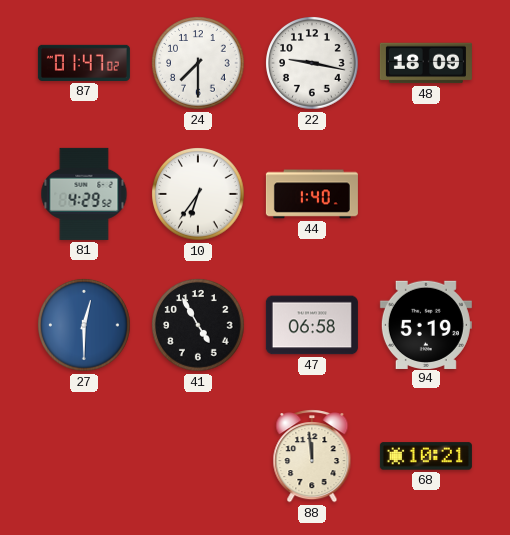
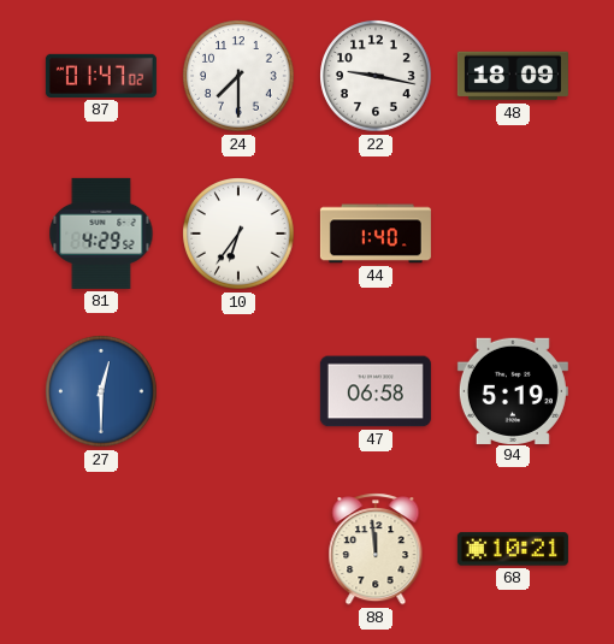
41: 4:55 -> none (198, 325)
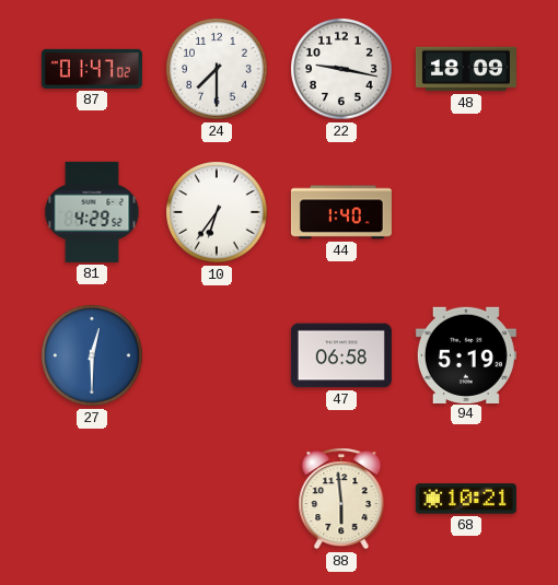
88: 11:59 -> 5:59 (341, 499)
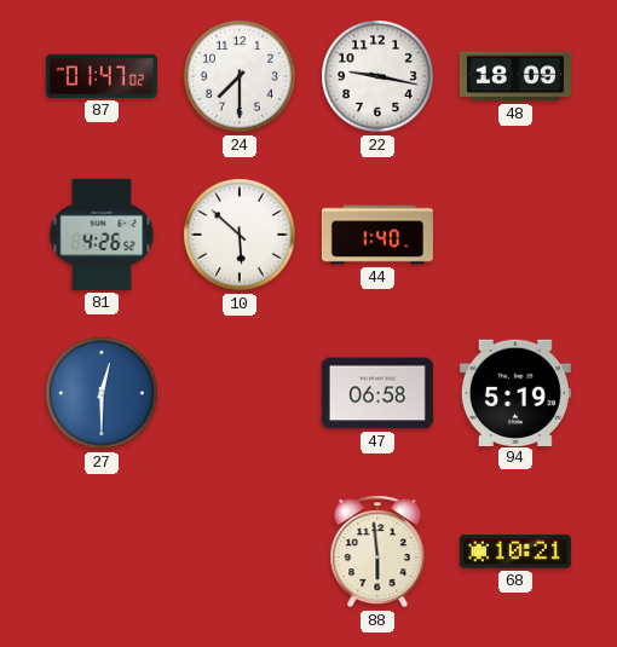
81: 4:29 -> 4:26 (102, 235)
10: 6:36 -> 5:52 (240, 235)
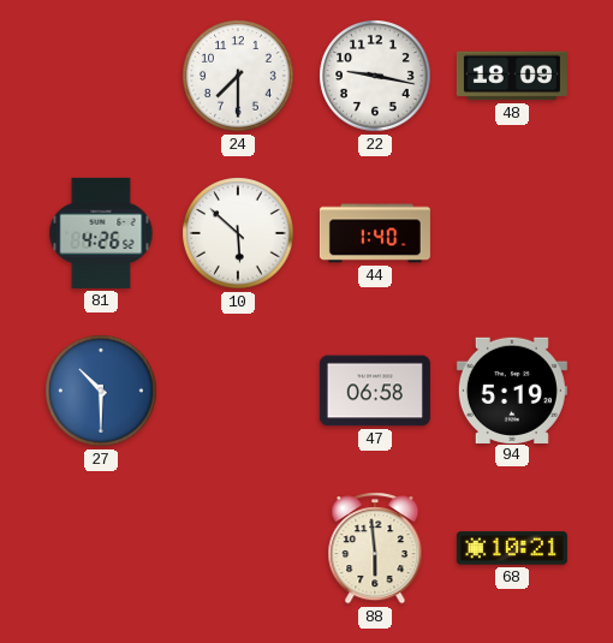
87: 01:47 -> none (102, 76)
27: 12:30 -> 10:30 (101, 391)
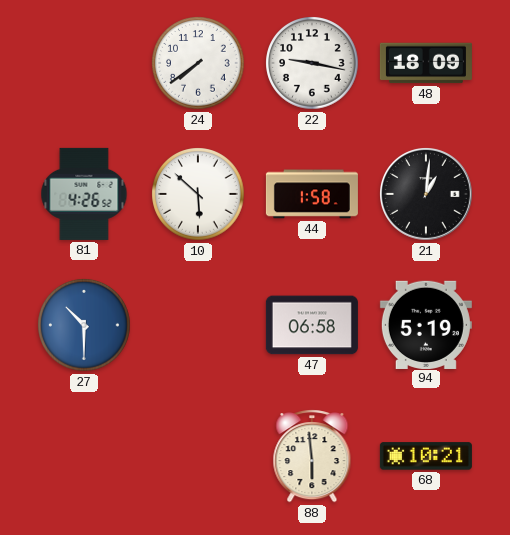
24: 7:30 -> 7:39 (198, 63)
44: 1:40 -> 1:58 (312, 194)
21: none -> 1:01 (427, 195)
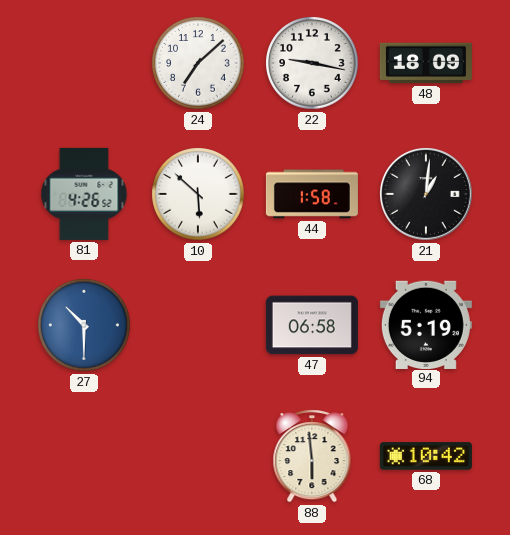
24: 7:39 -> 7:08 (198, 63)
68: 10:21 -> 10:42 (426, 456)
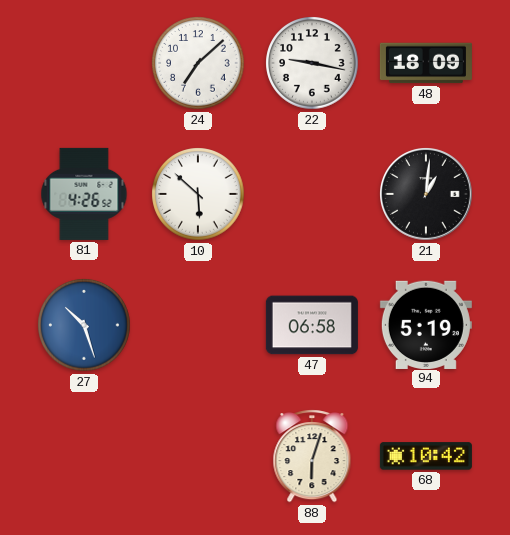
44: 1:58 -> none (312, 194)
27: 10:30 -> 10:27 (84, 325)
88: 5:59 -> 6:03 (312, 456)
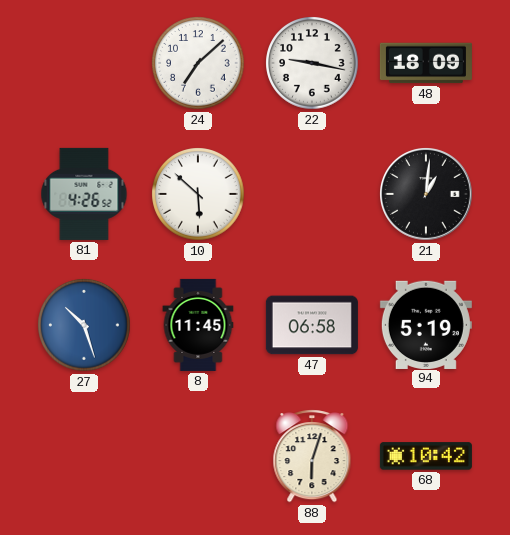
8: none -> 11:45 (198, 325)
